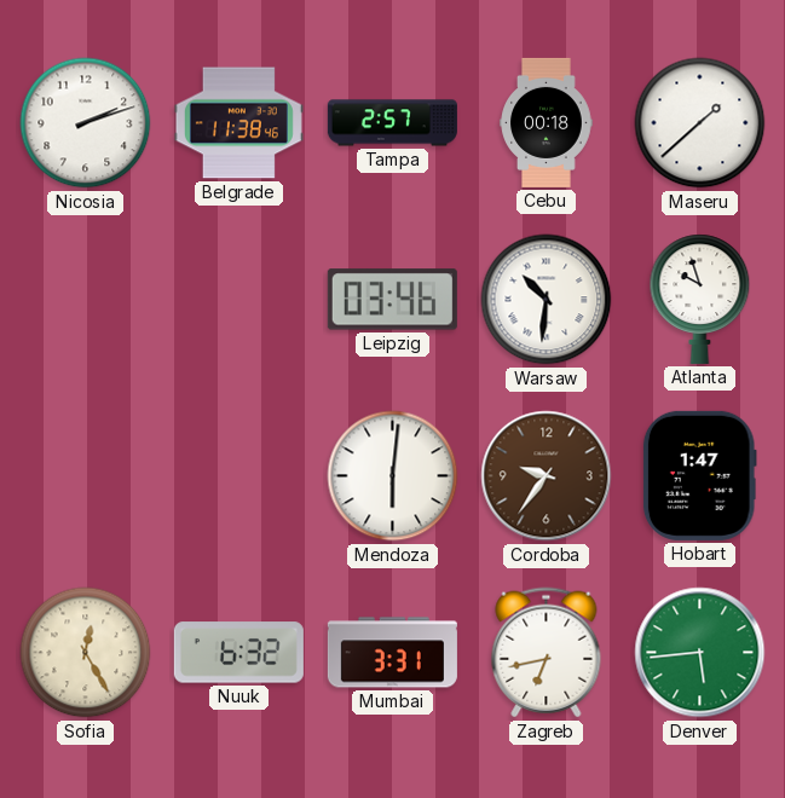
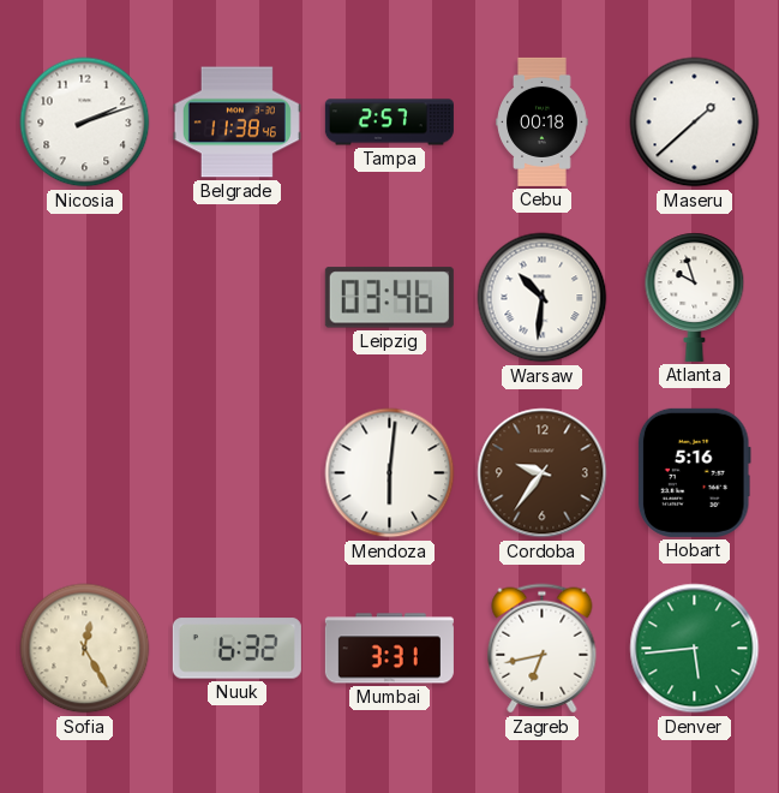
Hobart: 1:47 -> 5:16 (694, 472)
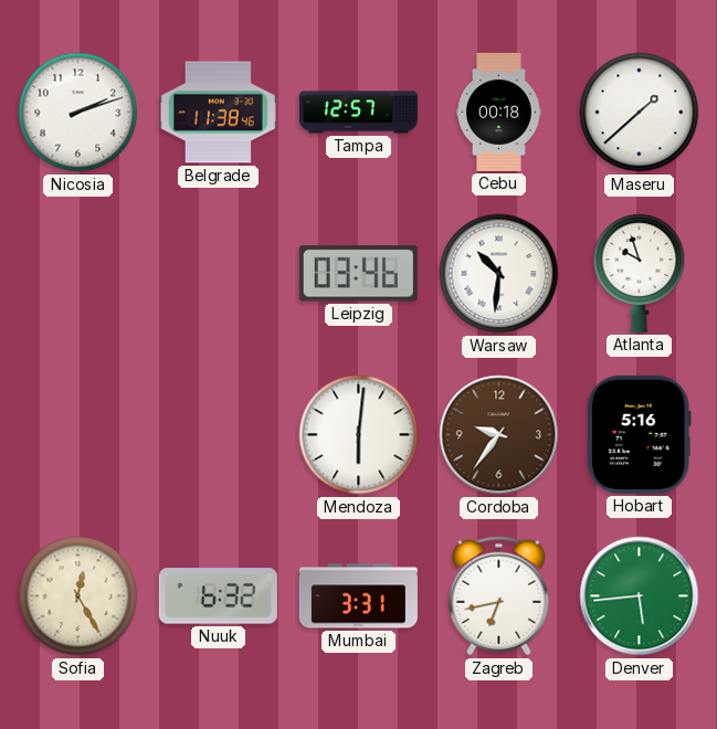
Tampa: 2:57 -> 12:57 (358, 113)
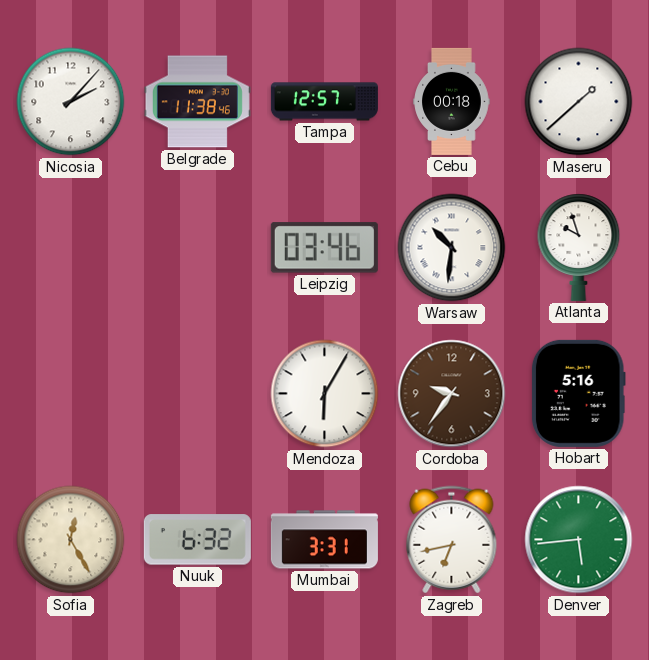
Nicosia: 2:12 -> 2:07 (71, 102)
Mendoza: 6:01 -> 6:05 (325, 394)
